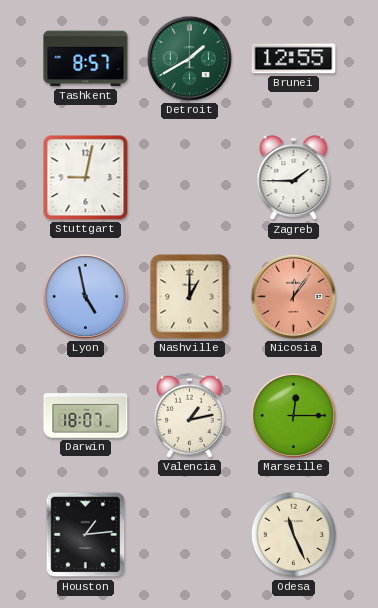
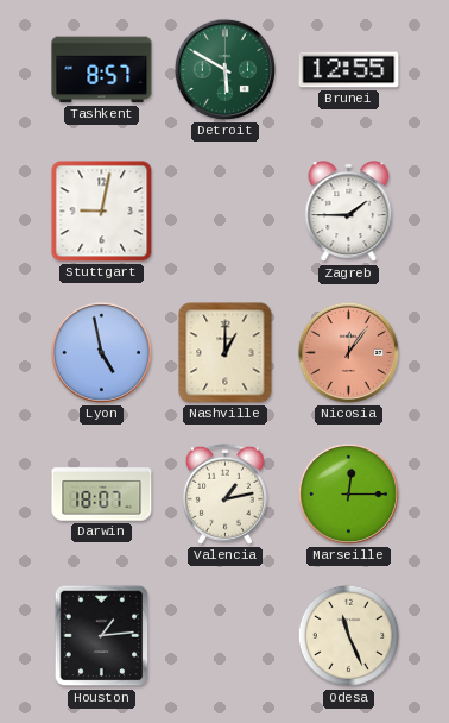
Detroit: 1:40 -> 5:50 (224, 69)
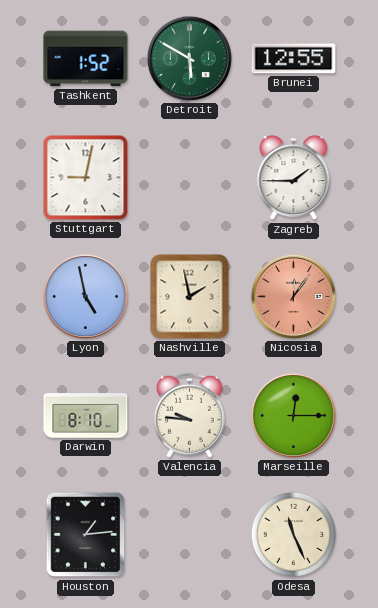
Tashkent: 8:57 -> 1:52 (86, 59)
Nashville: 1:00 -> 1:58 (190, 297)
Darwin: 18:07 -> 8:10 (86, 416)
Valencia: 1:13 -> 9:46 (189, 415)
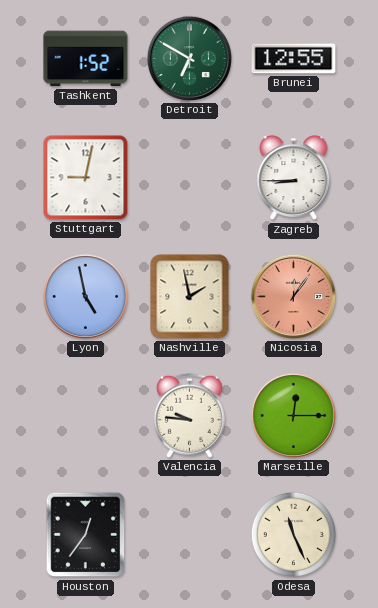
Detroit: 5:50 -> 6:50 (189, 58)
Zagreb: 1:45 -> 8:45 (294, 178)
Darwin: 8:10 -> none (86, 416)
Houston: 1:14 -> 12:36 (86, 535)
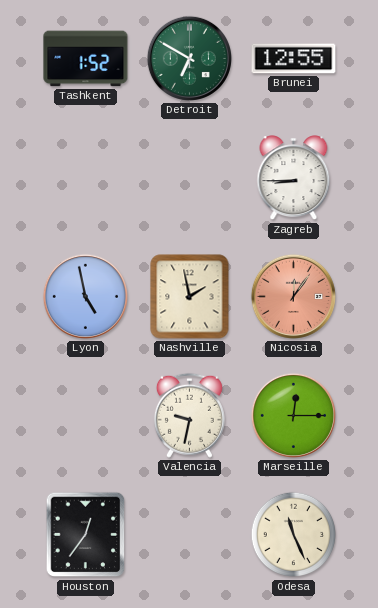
Stuttgart: 9:02 -> none (86, 178)
Valencia: 9:46 -> 9:32 (189, 415)
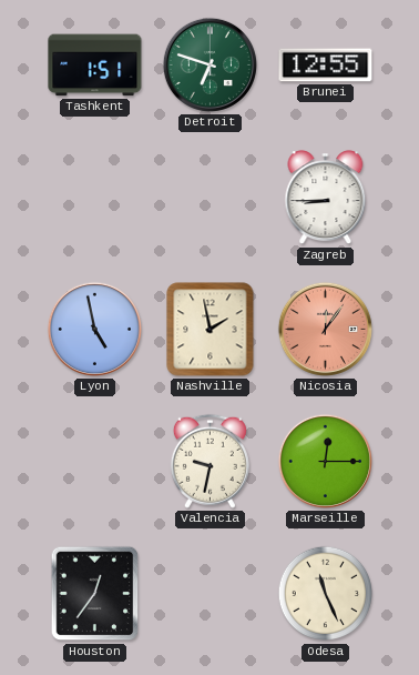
Tashkent: 1:52 -> 1:51 (95, 66)
Detroit: 6:50 -> 6:48 (209, 64)
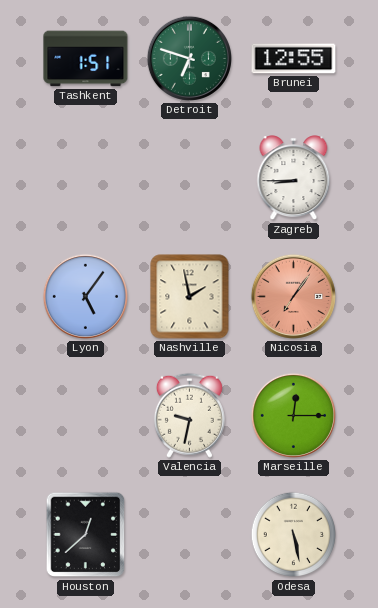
Lyon: 4:58 -> 5:06 (85, 296)
Nicosia: 12:06 -> 7:06 (293, 296)
Houston: 12:36 -> 12:38 (86, 535)
Odesa: 11:26 -> 5:28 (294, 535)
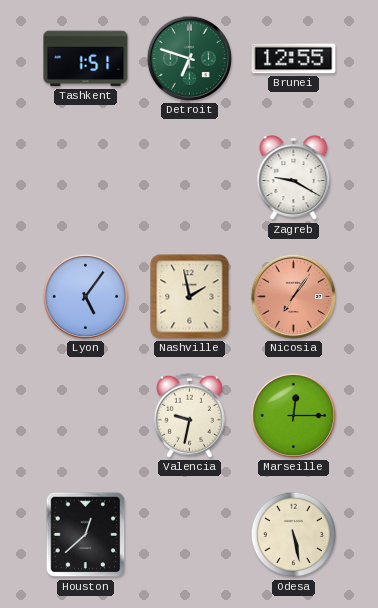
Zagreb: 8:45 -> 9:20 (294, 178)
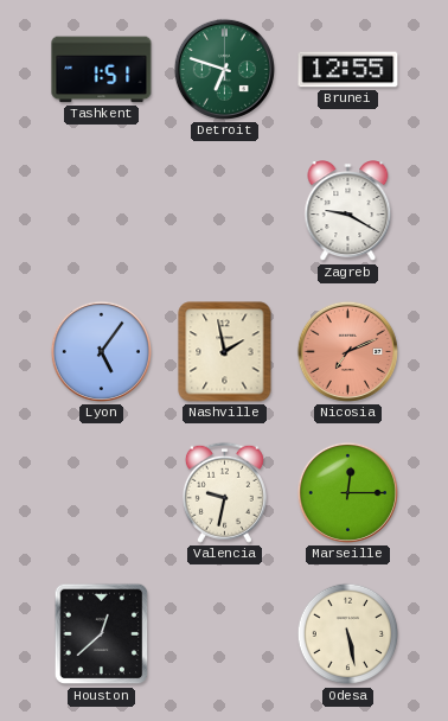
Nicosia: 7:06 -> 7:11 (347, 351)
